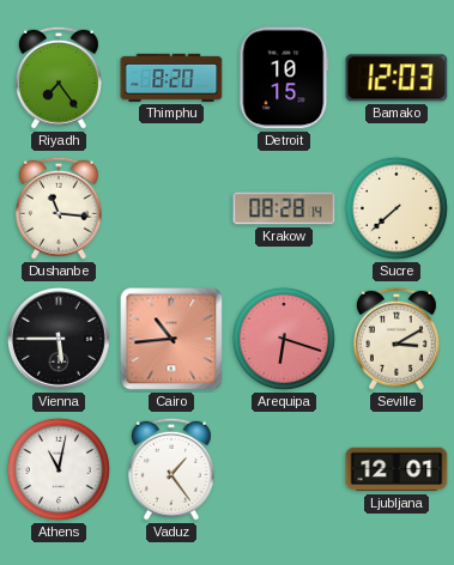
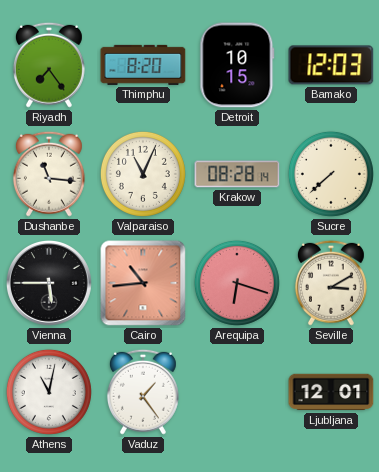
Valparaiso: none -> 11:04 (143, 174)
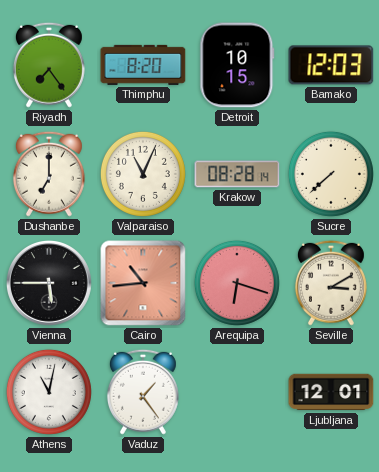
Dushanbe: 11:16 -> 7:00 (49, 174)
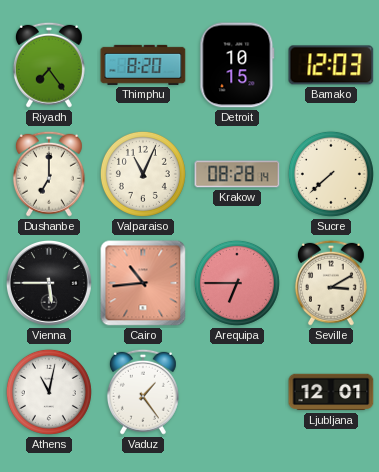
Arequipa: 6:18 -> 6:45 (237, 283)
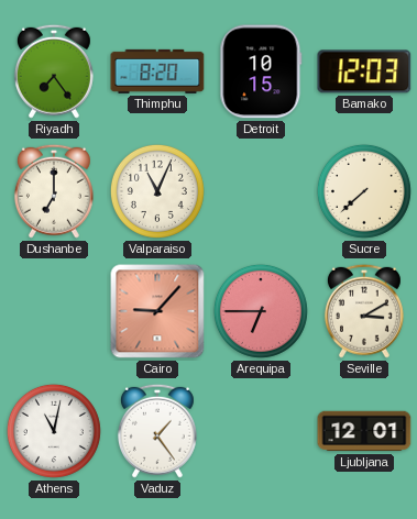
Krakow: 08:28 -> none (237, 174)
Vienna: 5:45 -> none (49, 283)
Cairo: 10:44 -> 9:07 (157, 311)
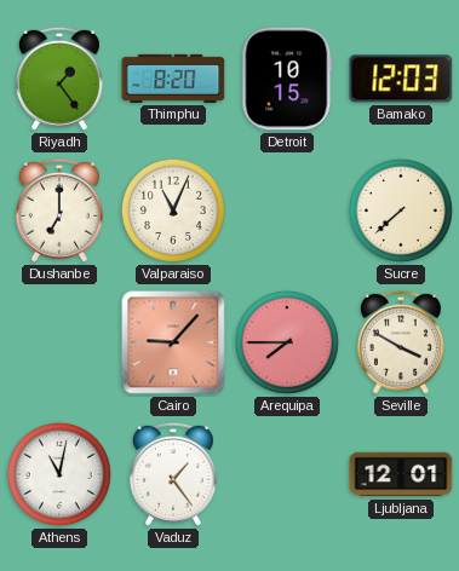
Riyadh: 7:24 -> 1:24 (59, 79)
Arequipa: 6:45 -> 7:45 (287, 342)
Seville: 3:10 -> 3:50 (401, 342)
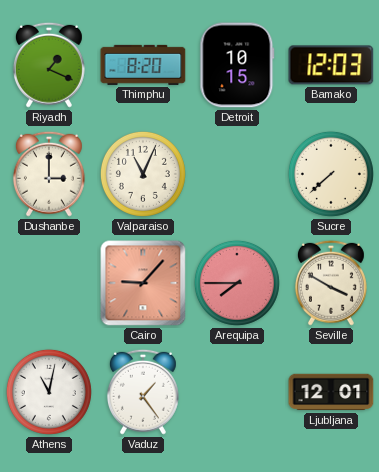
Riyadh: 1:24 -> 1:19 (49, 65)
Dushanbe: 7:00 -> 3:00 (49, 174)
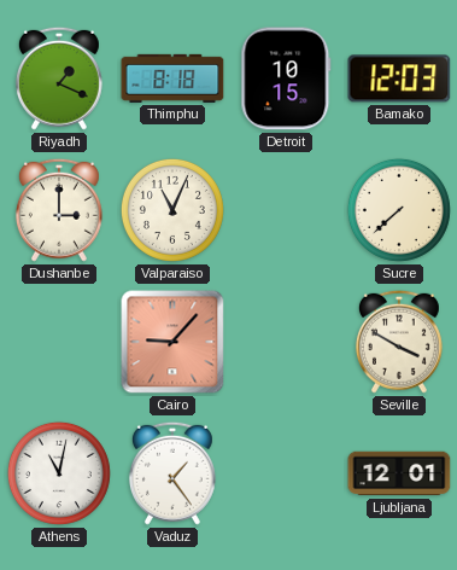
Thimphu: 8:20 -> 8:18 (172, 78)
Arequipa: 7:45 -> none (237, 283)
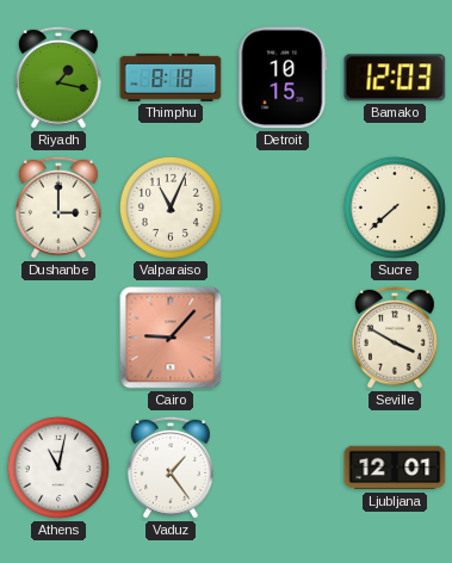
Riyadh: 1:19 -> 1:17 (58, 78)
